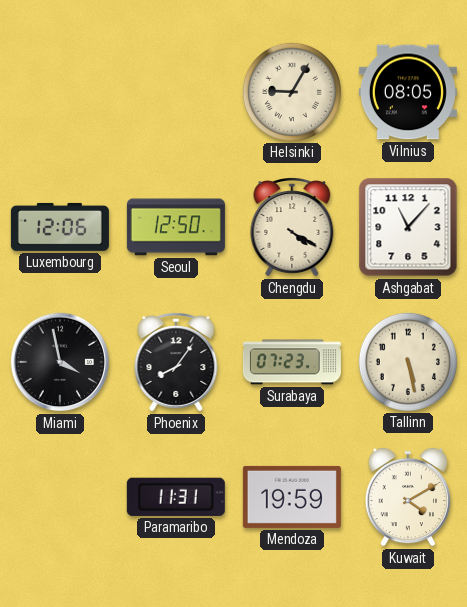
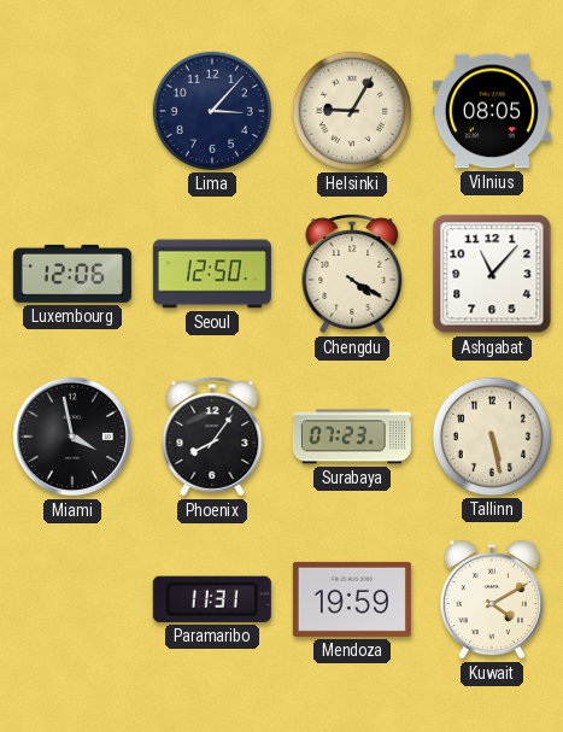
Lima: none -> 3:07 (212, 111)
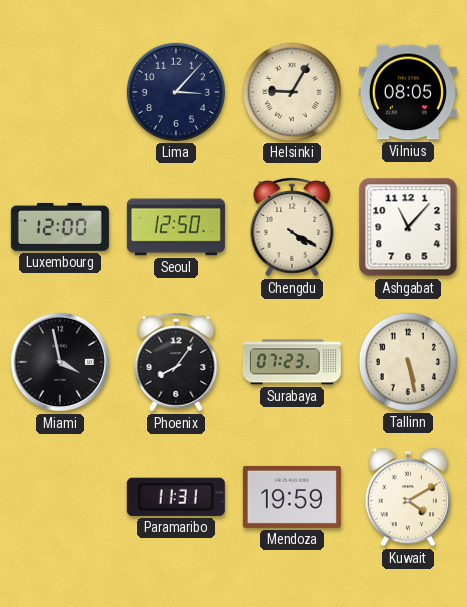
Luxembourg: 12:06 -> 12:00 (60, 227)
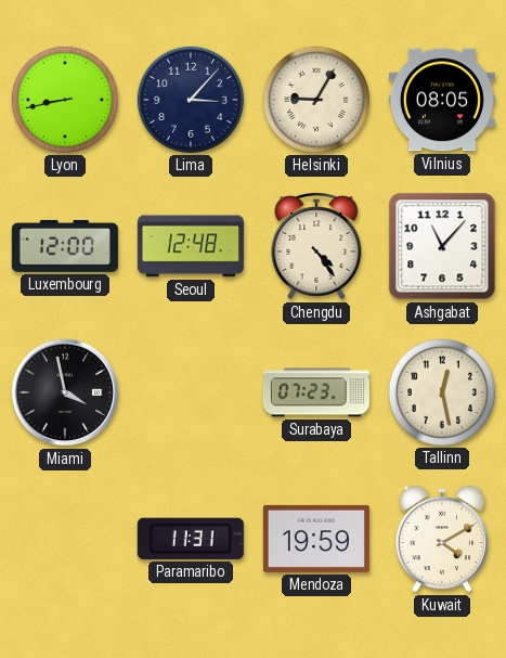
Lyon: none -> 8:43 (65, 100)
Seoul: 12:50 -> 12:48 (191, 246)
Chengdu: 4:20 -> 4:24 (316, 247)
Phoenix: 8:06 -> none (176, 363)
Tallinn: 5:28 -> 12:28 (442, 392)
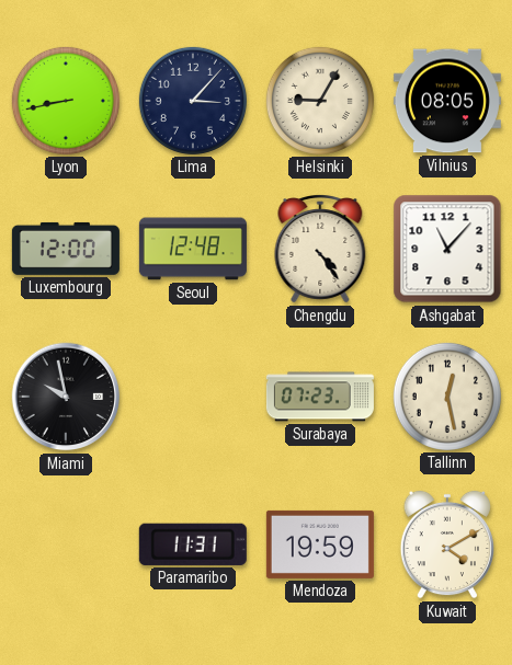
Miami: 3:58 -> 9:58 (66, 397)
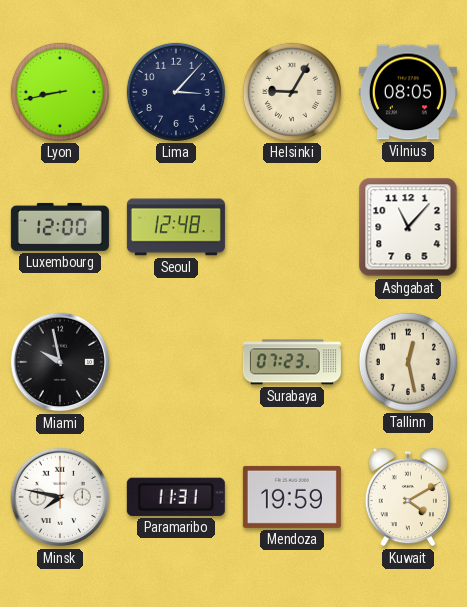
Chengdu: 4:24 -> none (320, 250)
Minsk: none -> 7:47 (60, 497)
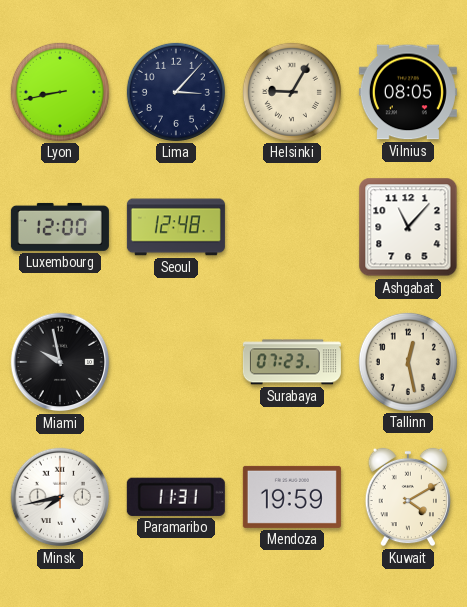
Minsk: 7:47 -> 7:43 (60, 497)
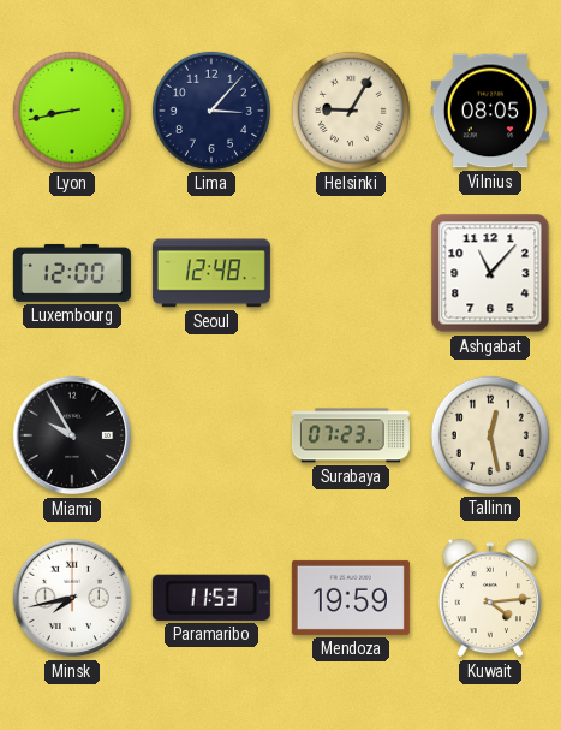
Miami: 9:58 -> 9:55 (72, 435)
Paramaribo: 11:31 -> 11:53 (211, 598)
Kuwait: 4:10 -> 4:14 (489, 598)
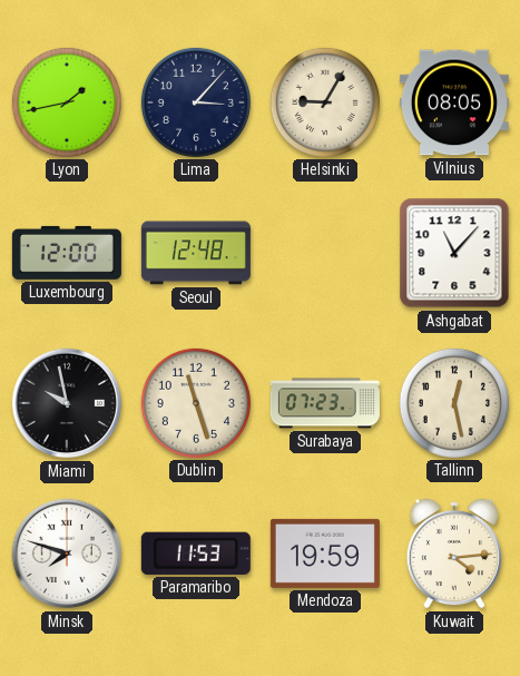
Lyon: 8:43 -> 1:43 (67, 102)
Miami: 9:55 -> 9:58 (67, 403)
Dublin: none -> 11:27 (196, 403)
Minsk: 7:43 -> 7:48 (67, 553)
